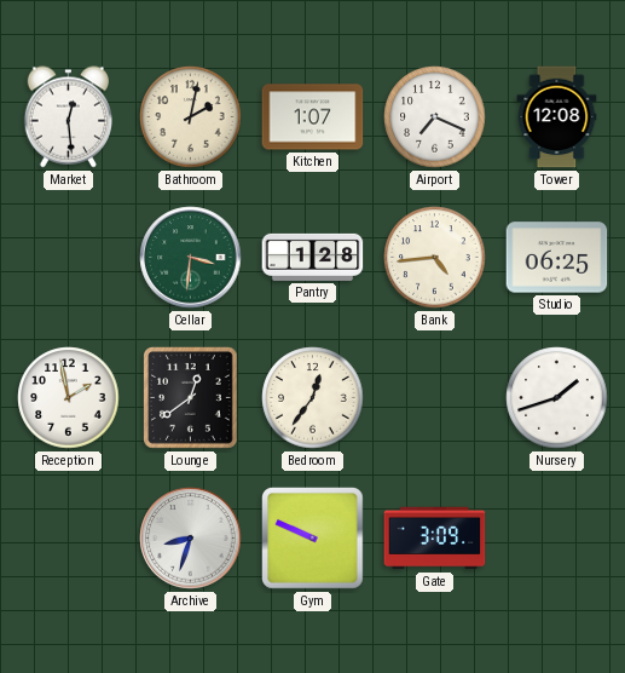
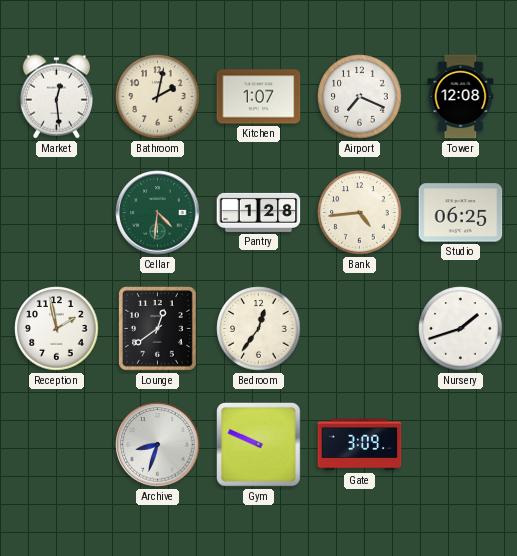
Cellar: 3:31 -> 4:31 (158, 213)
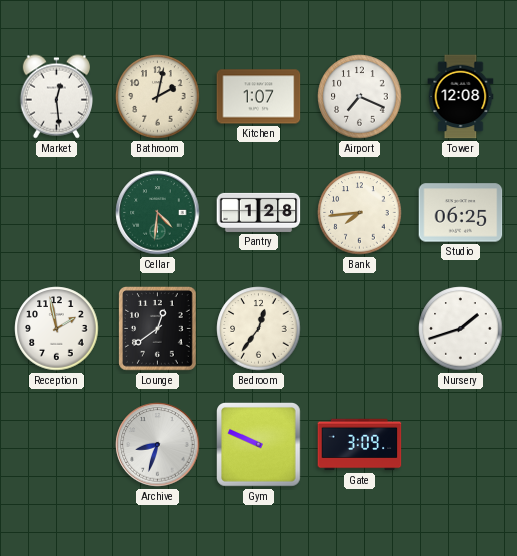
Bank: 4:44 -> 7:44 (360, 213)
